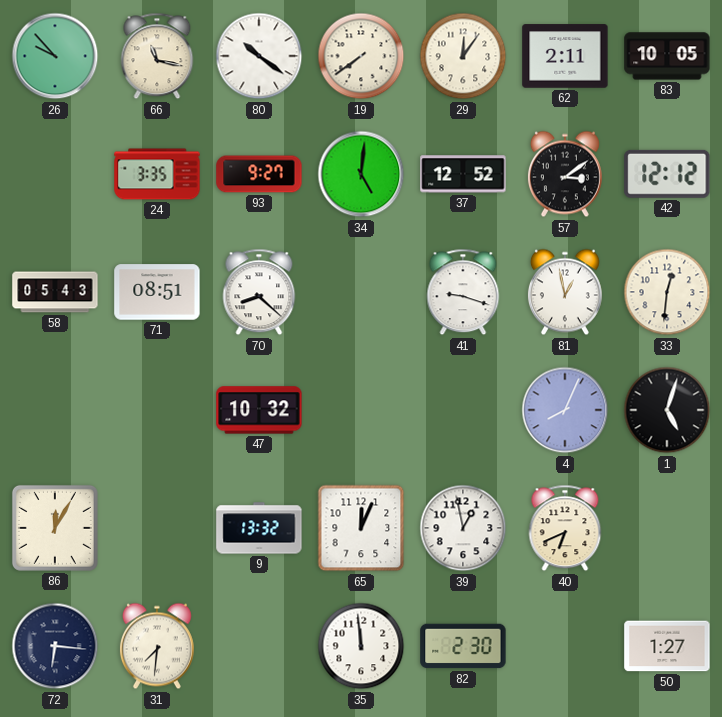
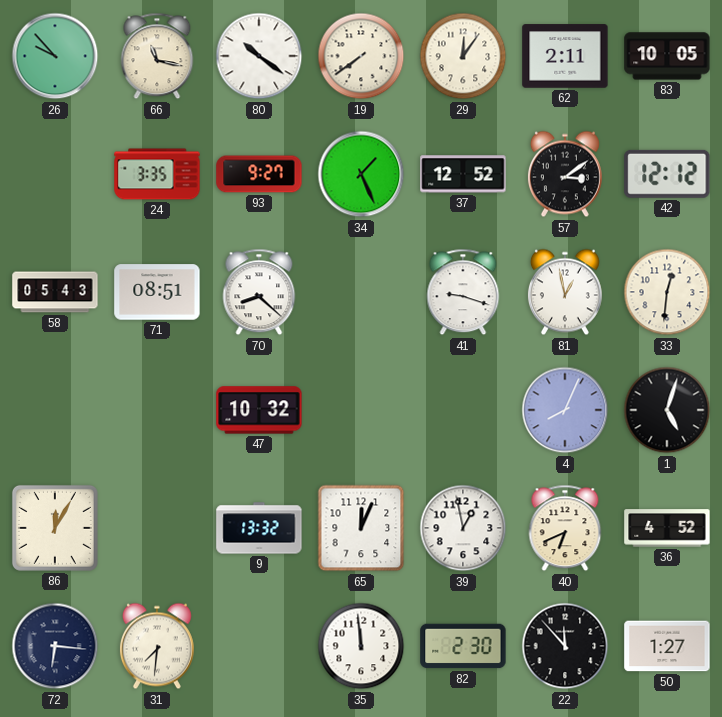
34: 5:01 -> 1:26 (361, 174)
36: none -> 4:52 (667, 528)
22: none -> 11:53 (565, 646)
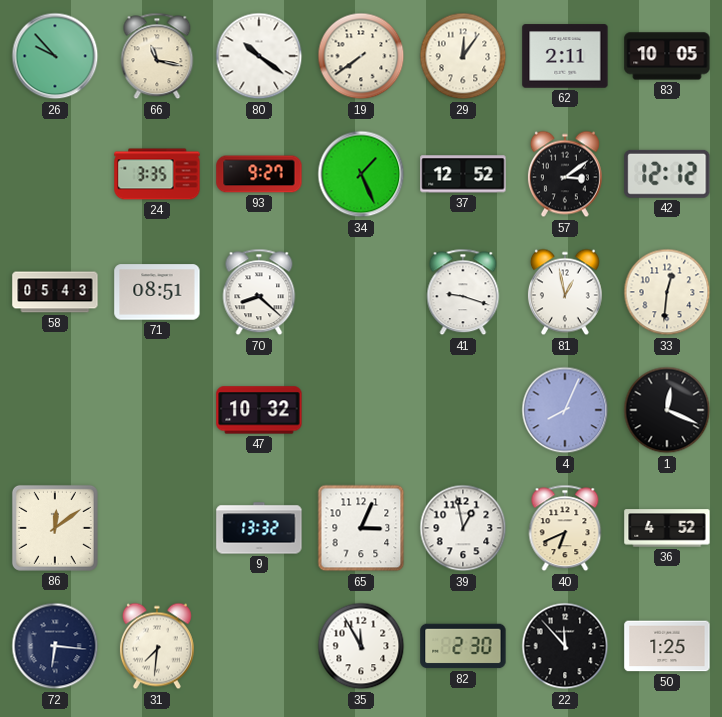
1: 5:03 -> 12:19 (667, 410)
86: 12:05 -> 12:09 (55, 528)
65: 12:04 -> 3:04 (361, 528)
35: 11:59 -> 11:55 (361, 646)
50: 1:27 -> 1:25 (667, 646)
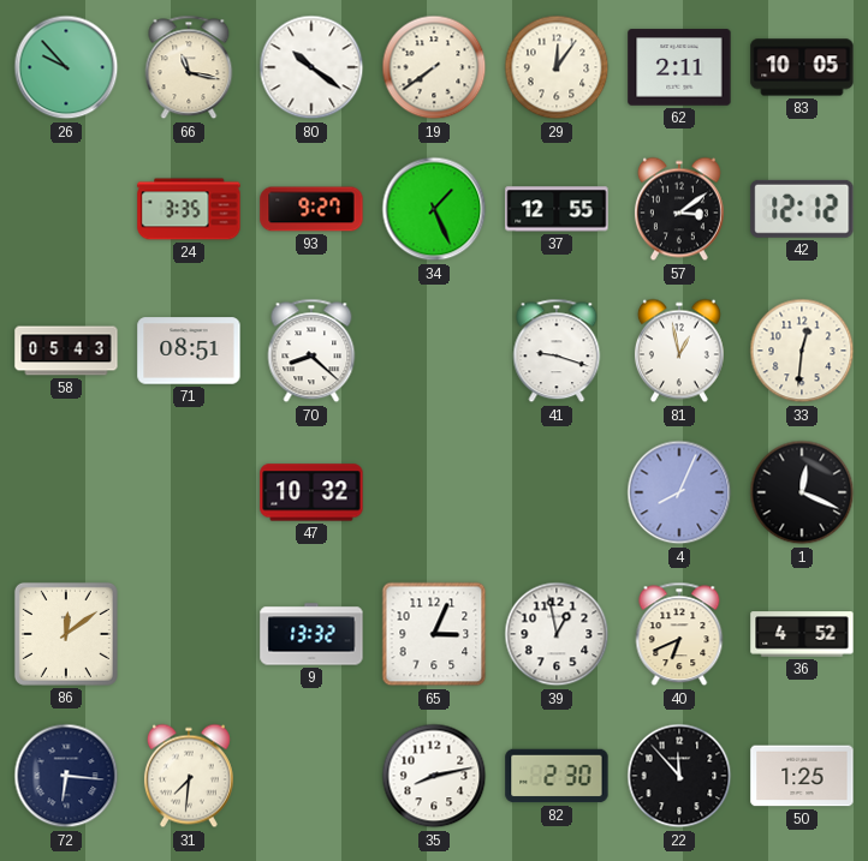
37: 12:52 -> 12:55 (557, 209)
35: 11:55 -> 8:13 (434, 776)
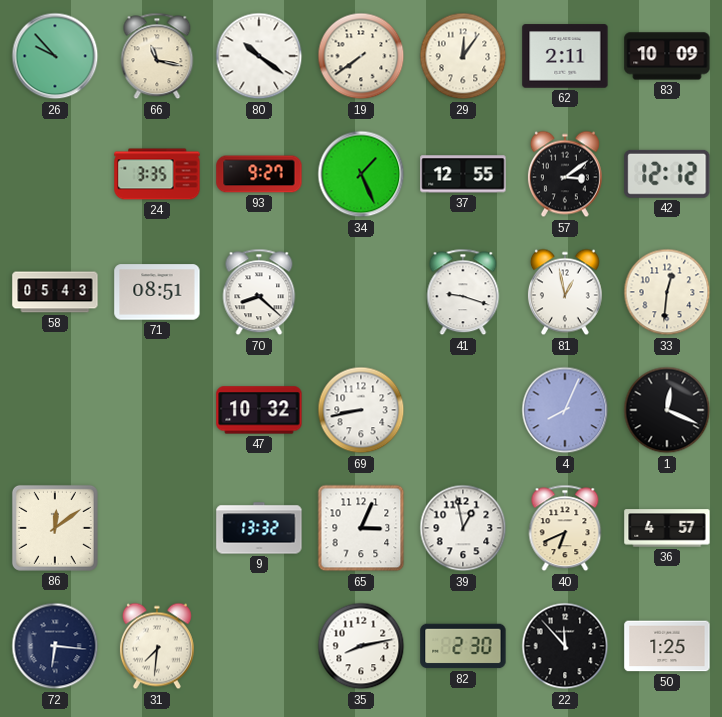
83: 10:05 -> 10:09 (667, 56)
69: none -> 8:43 (361, 410)
36: 4:52 -> 4:57 (667, 528)
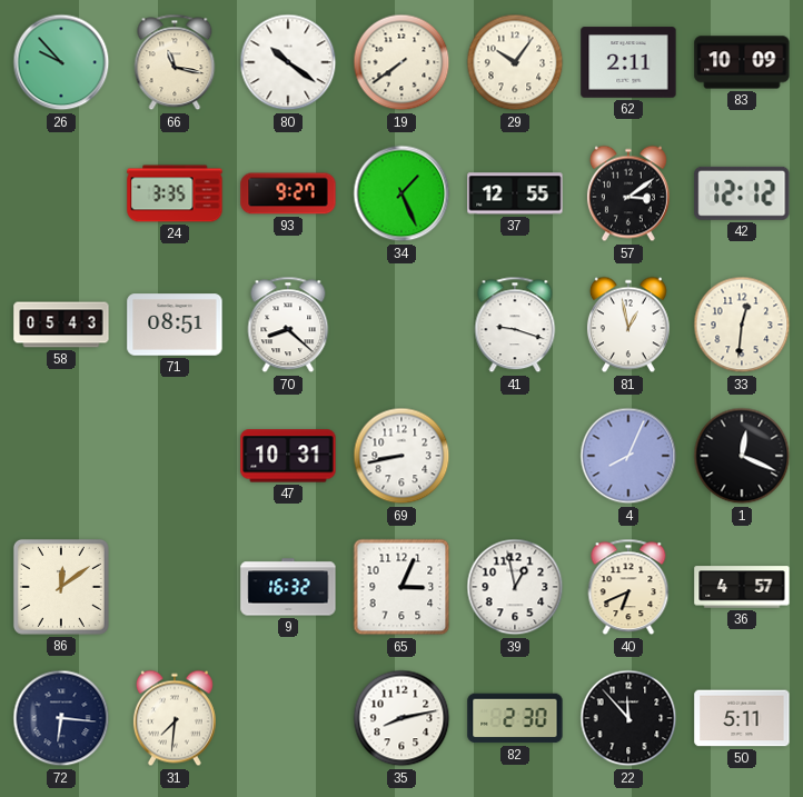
29: 12:06 -> 10:06 (515, 62)
47: 10:32 -> 10:31 (288, 456)
9: 13:32 -> 16:32 (288, 587)
50: 1:25 -> 5:11 (742, 718)
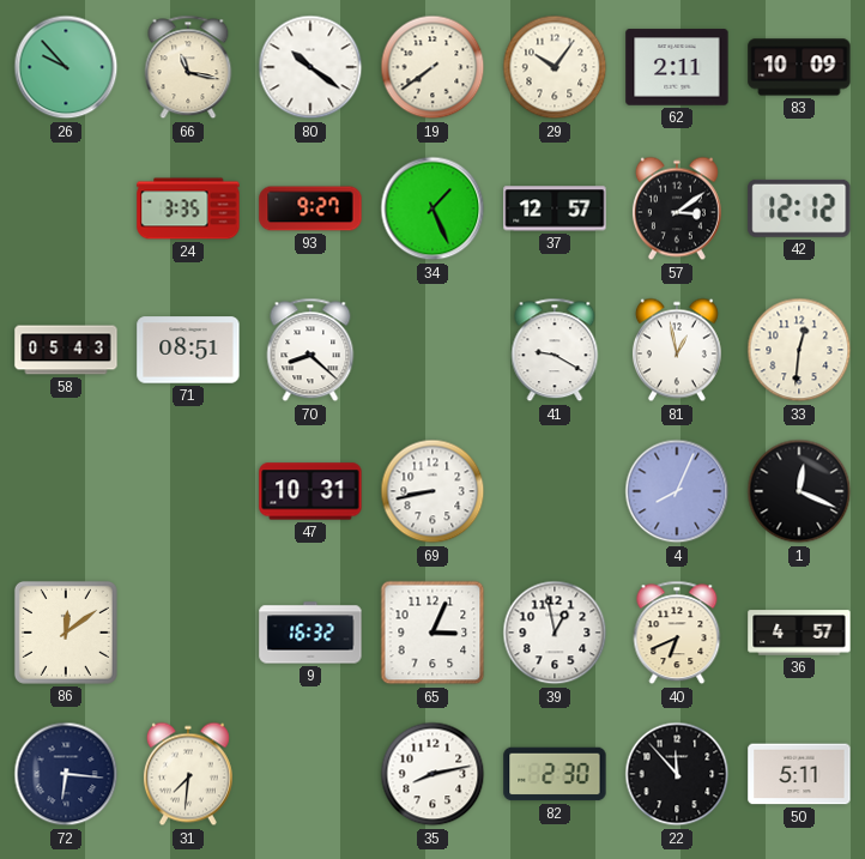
37: 12:55 -> 12:57 (555, 208)
41: 9:18 -> 9:20 (555, 350)
